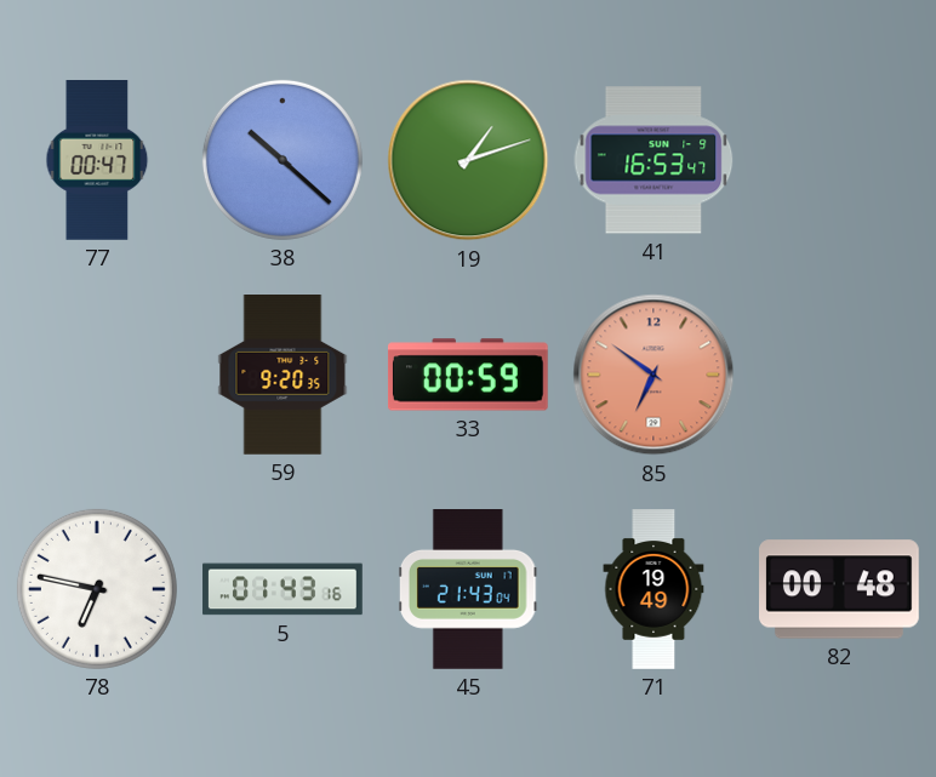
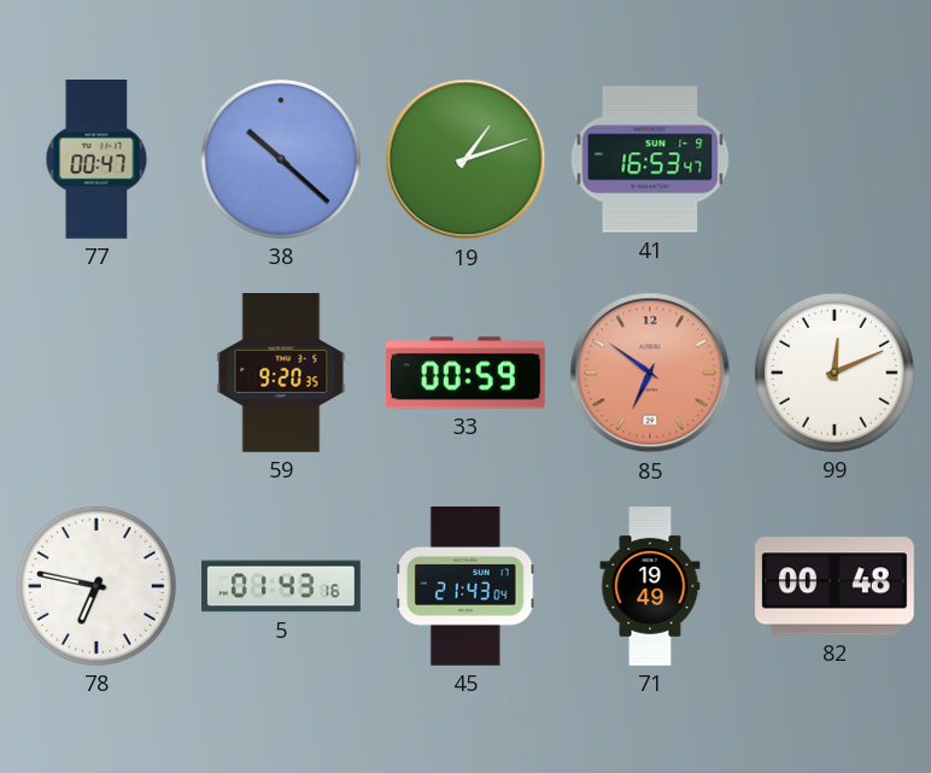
99: none -> 12:11 (835, 373)
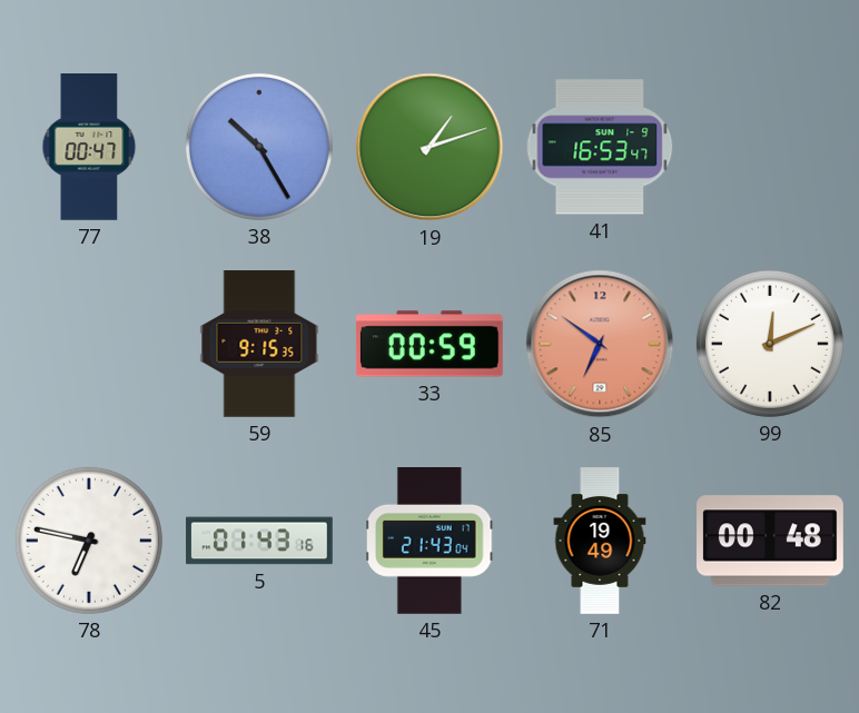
38: 10:22 -> 10:25 (259, 147)
59: 9:20 -> 9:15 (259, 345)
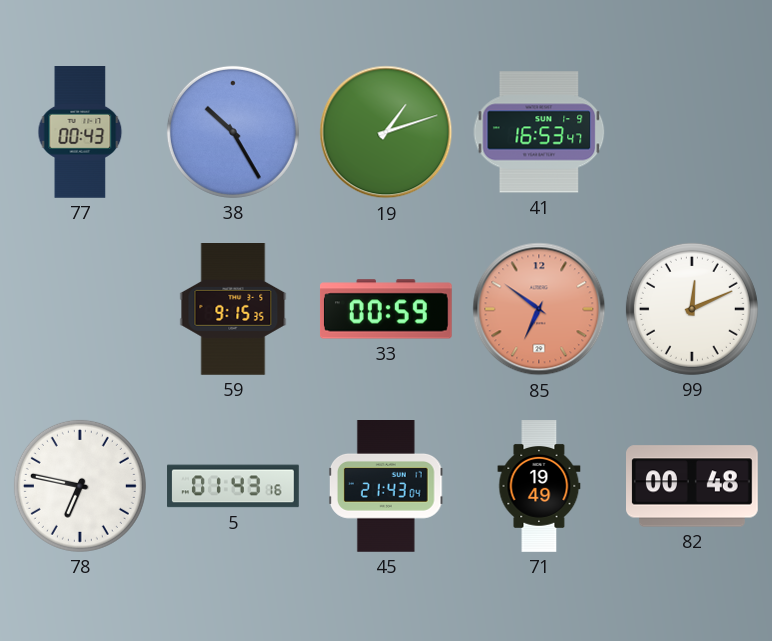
77: 00:47 -> 00:43 (80, 133)
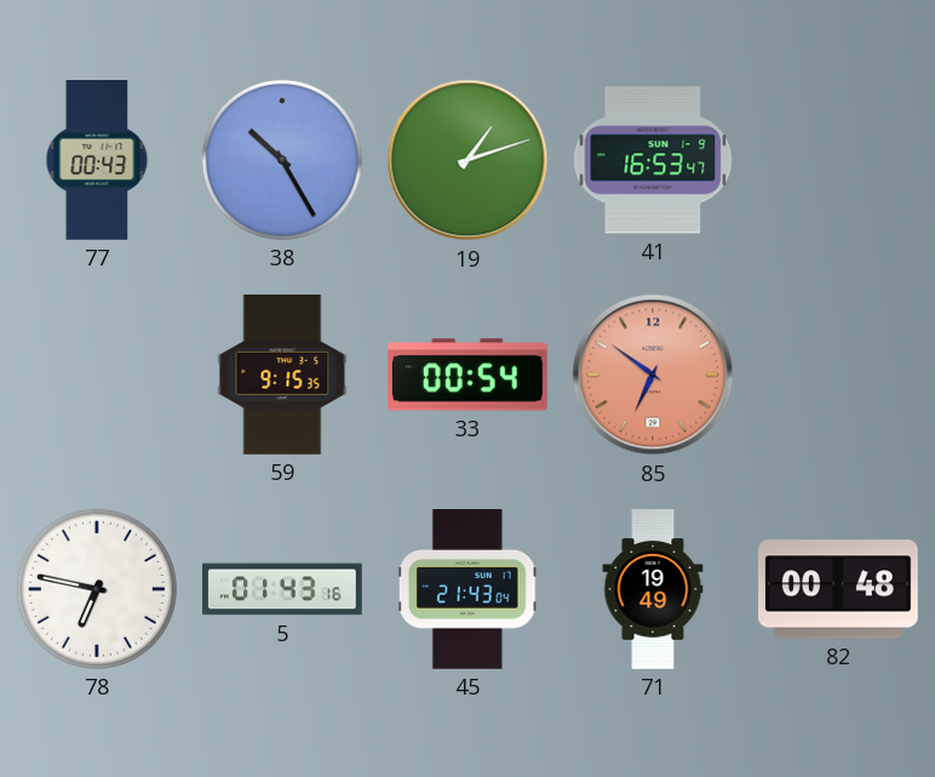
33: 00:59 -> 00:54 (468, 375)
99: 12:11 -> none (692, 309)
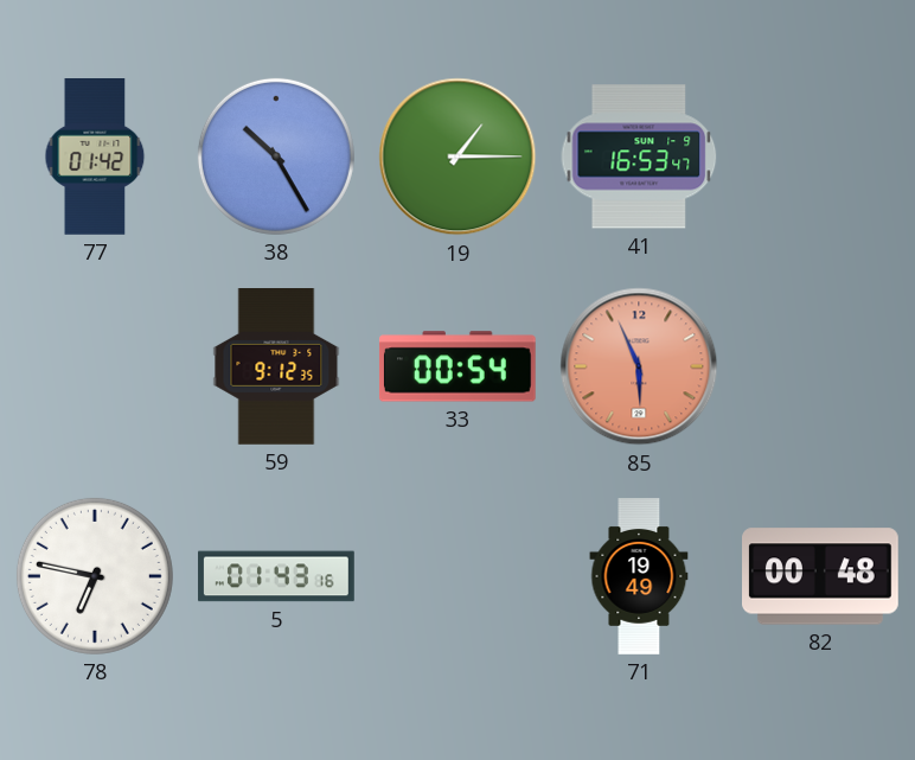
77: 00:43 -> 01:42 (95, 158)
19: 1:12 -> 1:15 (457, 157)
59: 9:15 -> 9:12 (276, 368)
85: 6:51 -> 5:56 (639, 366)
45: 21:43 -> none (469, 590)
